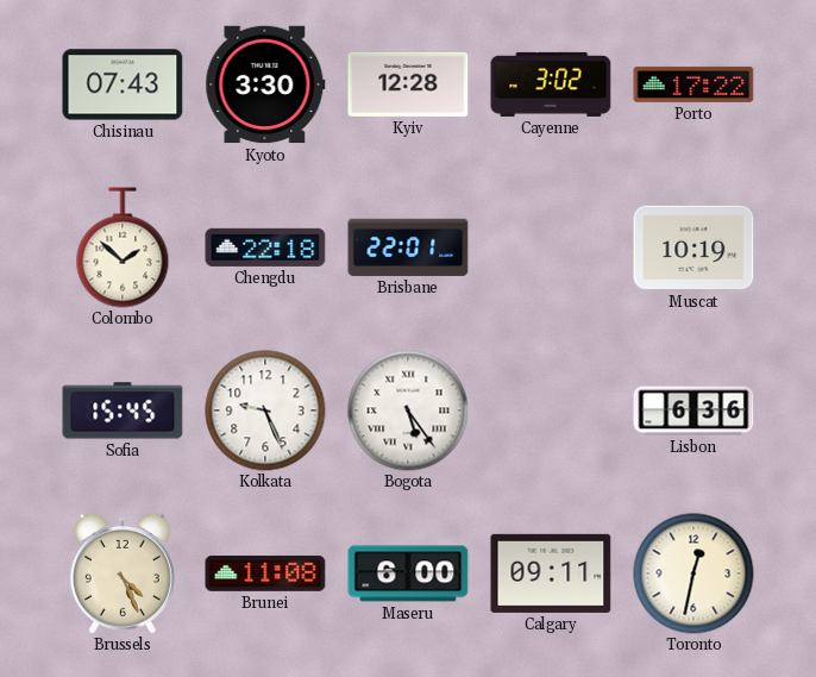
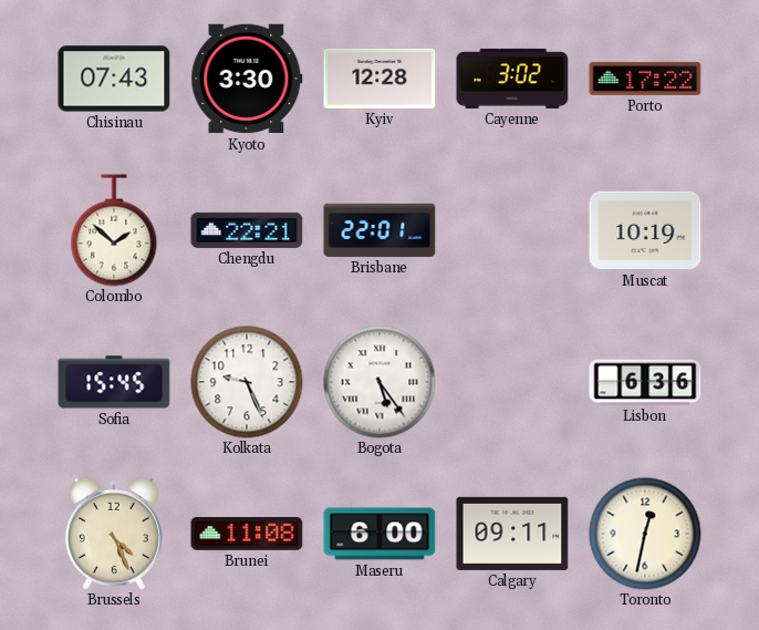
Chengdu: 22:18 -> 22:21 (247, 230)
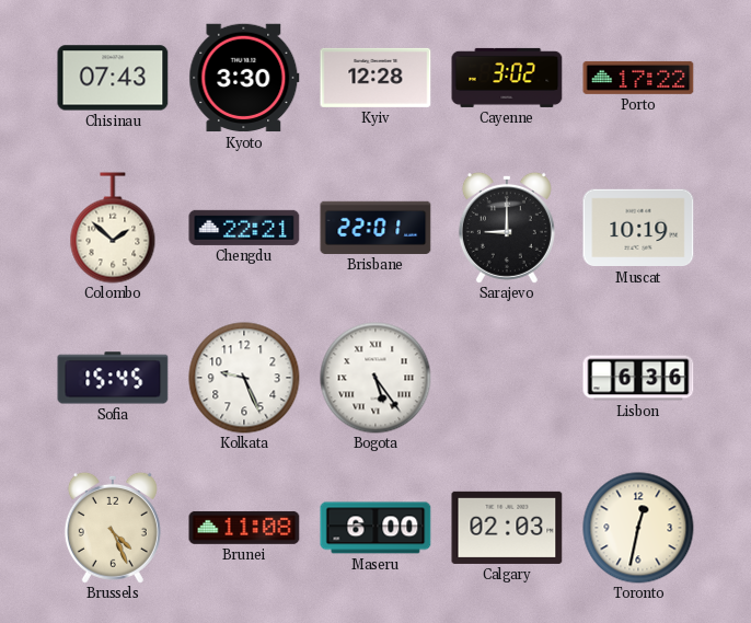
Sarajevo: none -> 9:00 (507, 228)
Calgary: 09:11 -> 02:03 (507, 528)
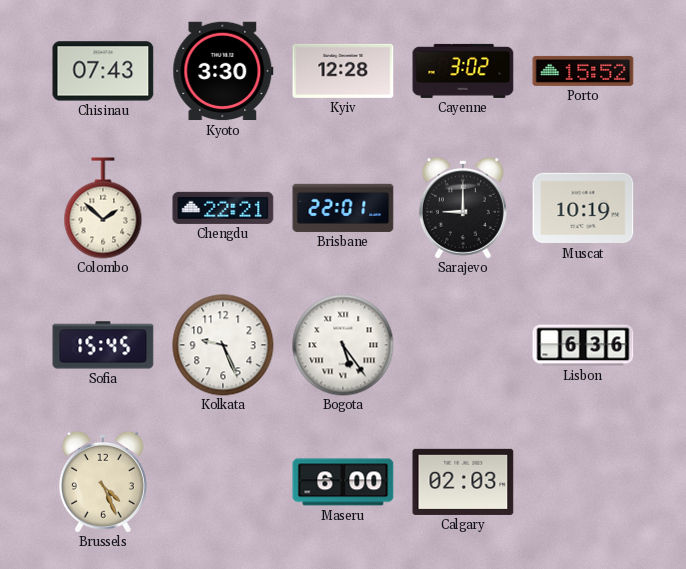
Porto: 17:22 -> 15:52 (583, 71)
Brunei: 11:08 -> none (244, 528)
Toronto: 12:32 -> none (638, 528)
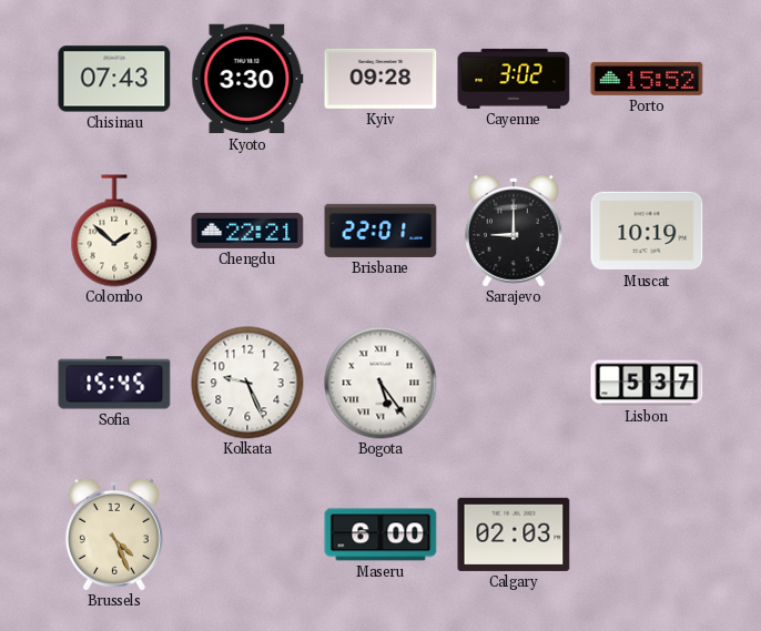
Kyiv: 12:28 -> 09:28 (380, 79)
Lisbon: 6:36 -> 5:37 (647, 383)
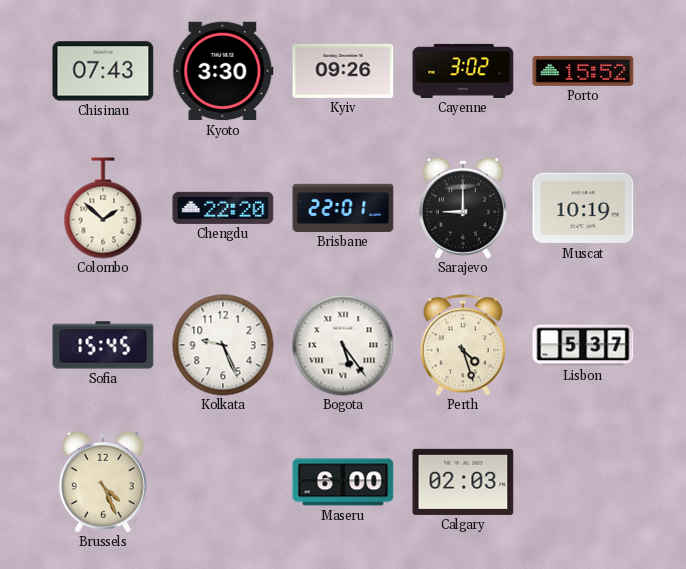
Kyiv: 09:28 -> 09:26 (343, 71)
Chengdu: 22:21 -> 22:20 (223, 208)
Perth: none -> 4:27 (463, 345)
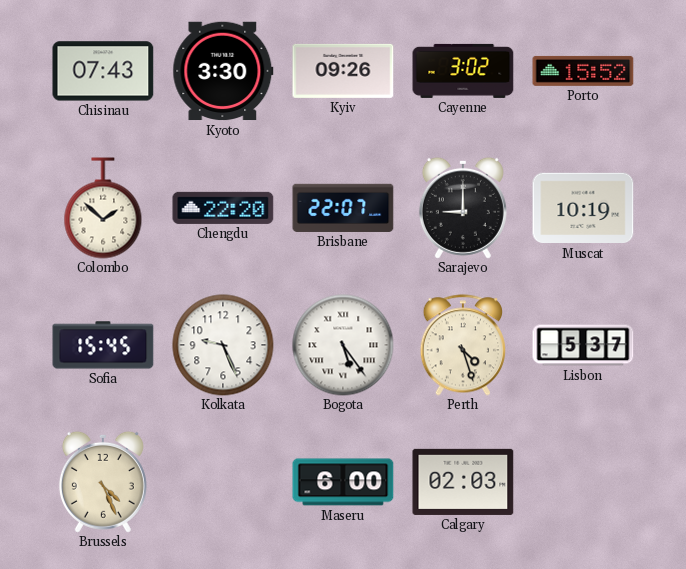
Brisbane: 22:01 -> 22:07 (343, 208)
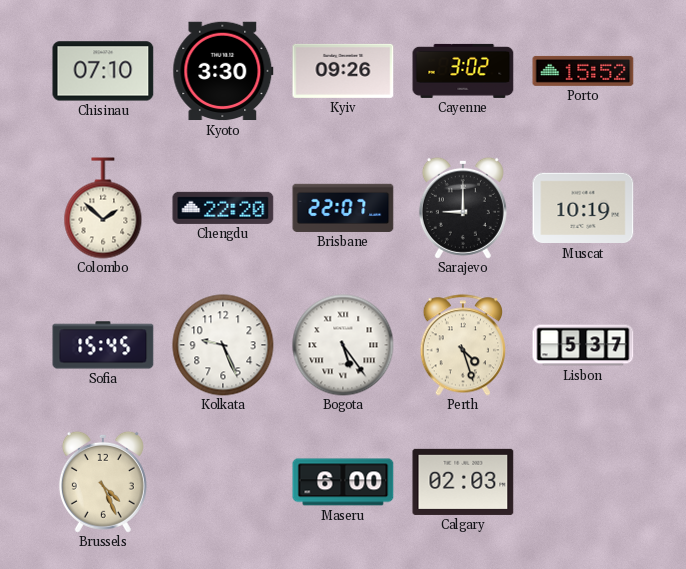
Chisinau: 07:43 -> 07:10 (103, 71)
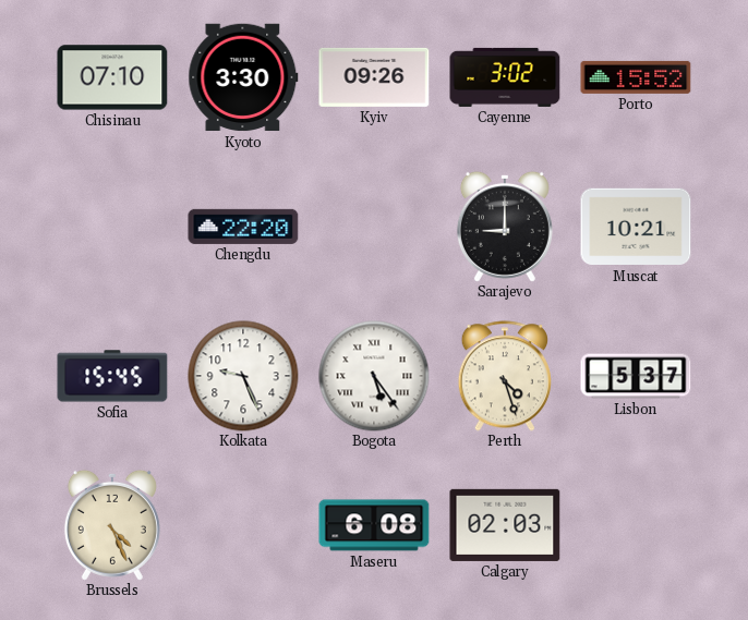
Colombo: 1:52 -> none (103, 208)
Brisbane: 22:07 -> none (343, 208)
Muscat: 10:19 -> 10:21 (636, 227)
Maseru: 6:00 -> 6:08 (374, 525)
